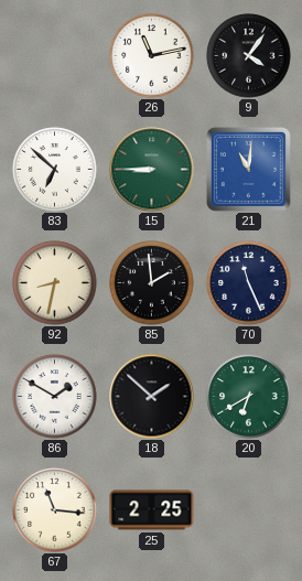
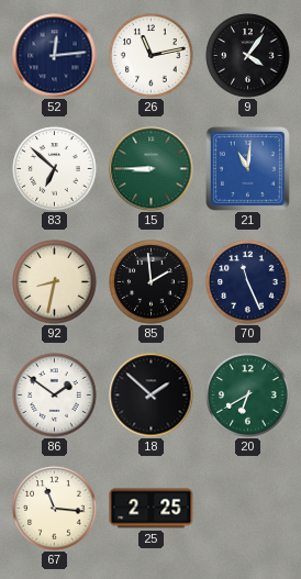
52: none -> 12:14 (55, 56)
86: 1:50 -> 1:51 (55, 396)
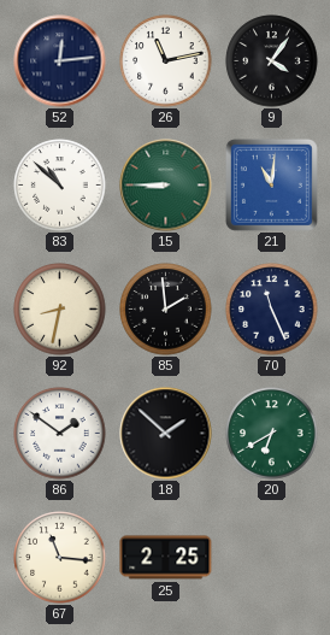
83: 6:52 -> 10:52 (60, 186)
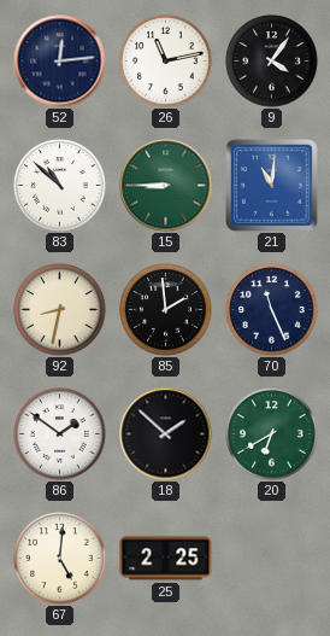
67: 11:16 -> 5:01 (60, 559)
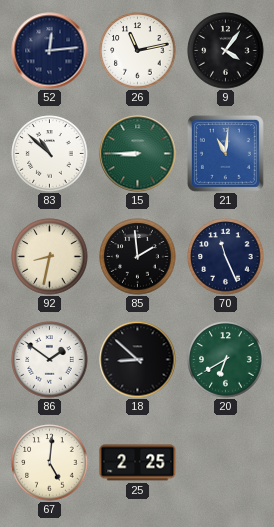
18: 1:52 -> 8:52 (138, 360)
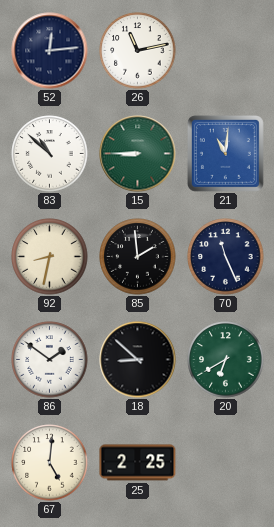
9: 4:06 -> none (226, 51)
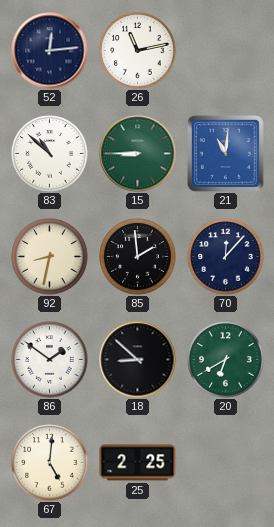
70: 11:26 -> 12:07 (226, 257)
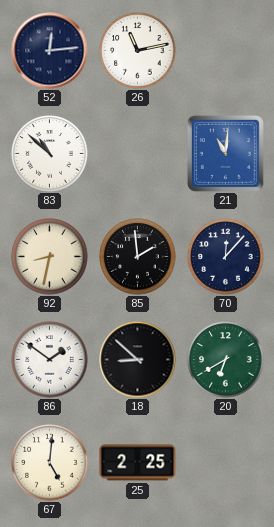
15: 8:45 -> none (138, 154)
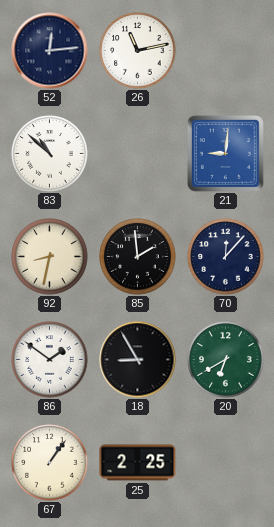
21: 11:01 -> 9:01 (225, 153)
18: 8:52 -> 8:55 (138, 360)
67: 5:01 -> 1:06 (50, 463)
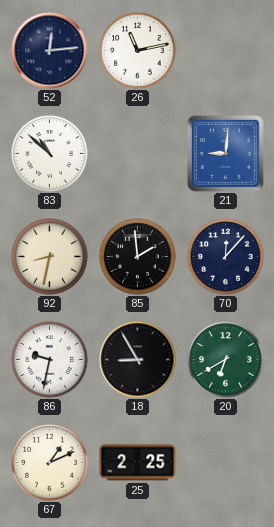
86: 1:51 -> 9:32 (50, 360)
67: 1:06 -> 1:11 (50, 463)
